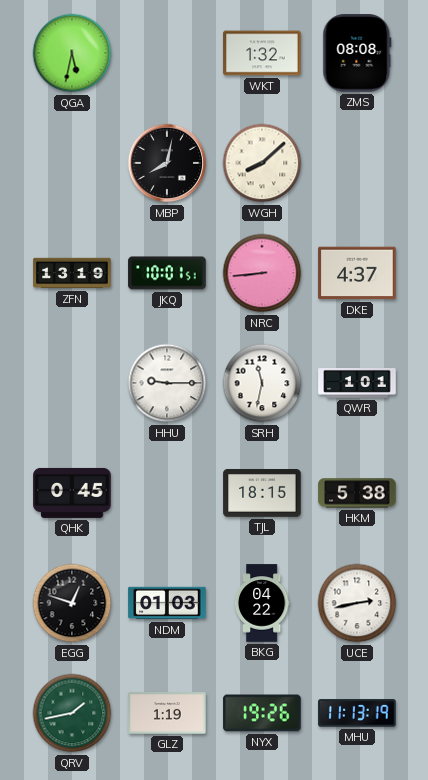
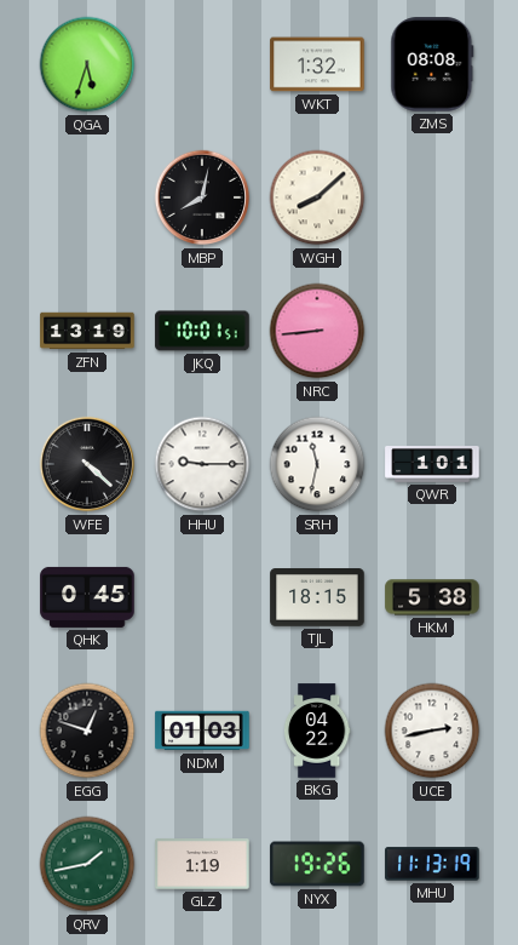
QGA: 5:32 -> 5:33 (87, 64)
DKE: 4:37 -> none (357, 273)
WFE: none -> 4:22 (87, 464)
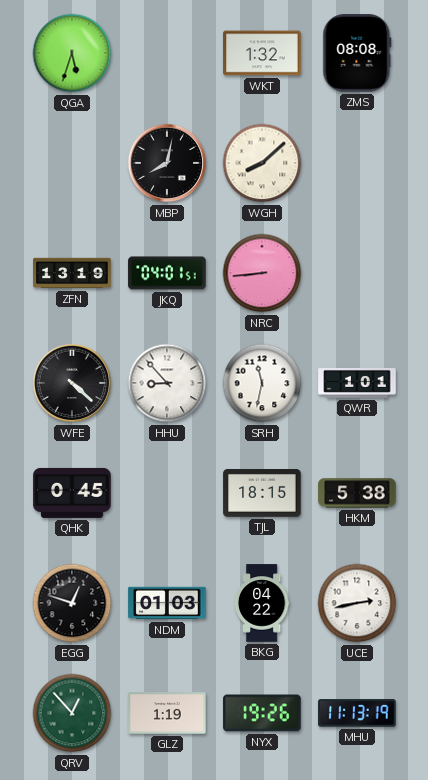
JKQ: 10:01 -> 04:01 (167, 273)
HHU: 9:15 -> 8:53 (167, 383)
QRV: 1:43 -> 12:53 (72, 713)
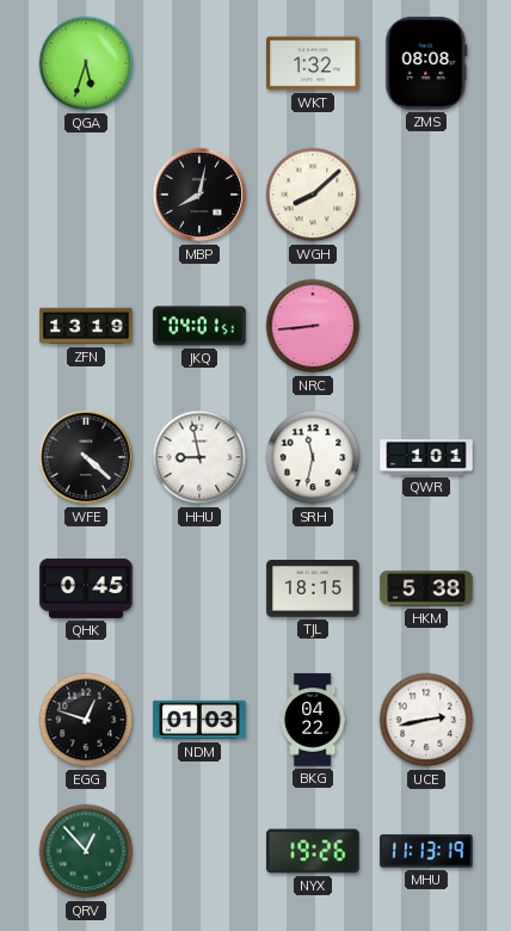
HHU: 8:53 -> 8:58 (199, 457)
GLZ: 1:19 -> none (167, 713)
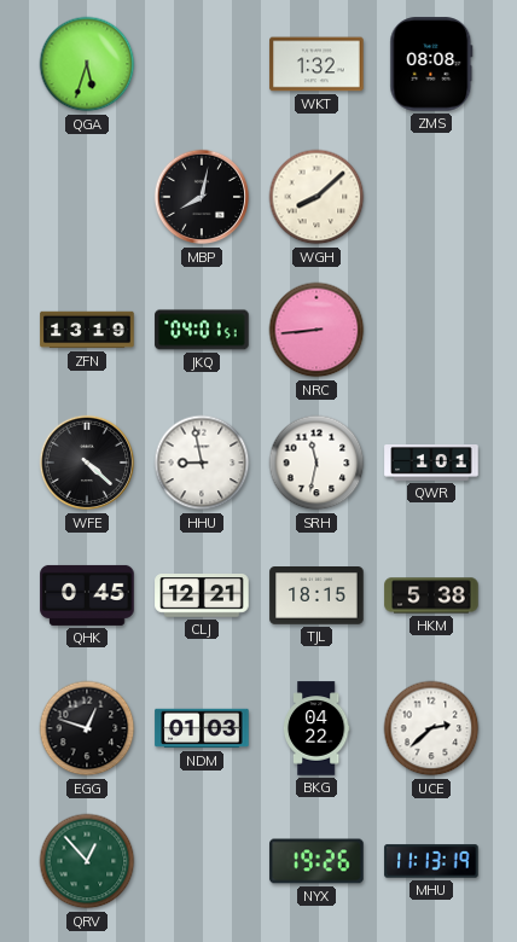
CLJ: none -> 12:21 (202, 597)
UCE: 2:43 -> 2:38 (431, 728)
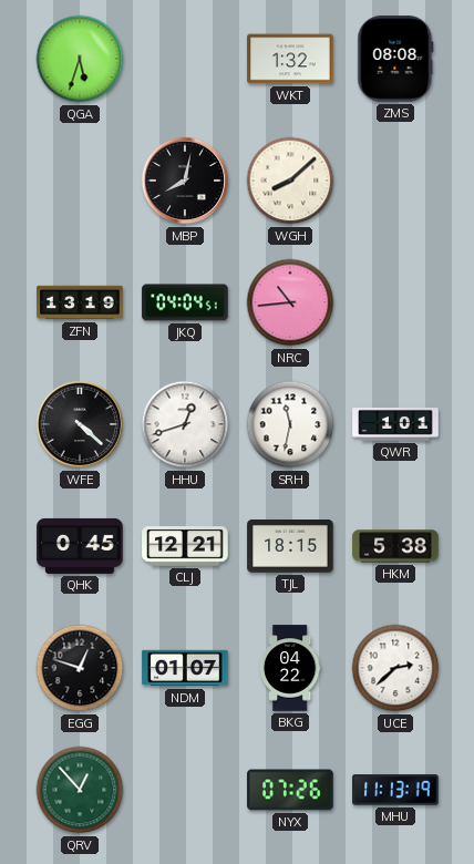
JKQ: 04:01 -> 04:04 (185, 302)
NRC: 8:44 -> 10:44 (290, 302)
HHU: 8:58 -> 12:42 (185, 424)
NDM: 01:03 -> 01:07 (185, 668)
NYX: 19:26 -> 07:26 (290, 790)
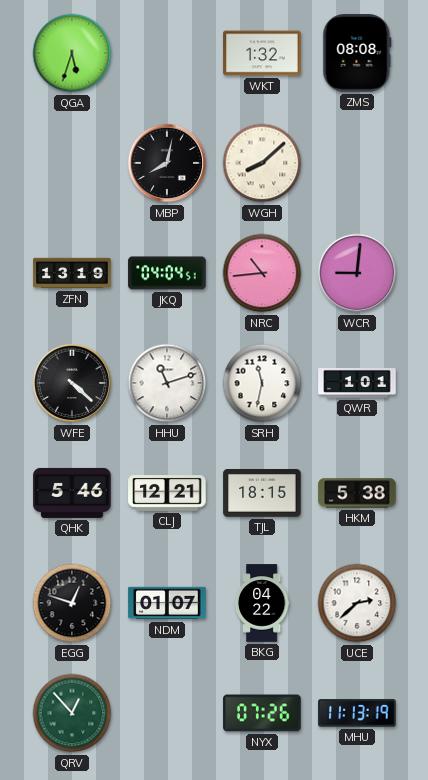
WCR: none -> 9:01 (357, 273)
HHU: 12:42 -> 11:12 (167, 383)
QHK: 0:45 -> 5:46 (72, 493)
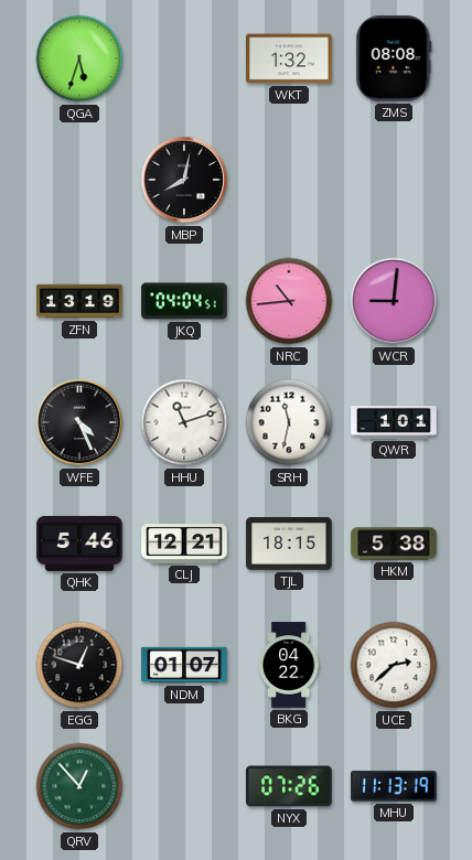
WGH: 8:08 -> none (262, 163)
WFE: 4:22 -> 4:26 (79, 422)
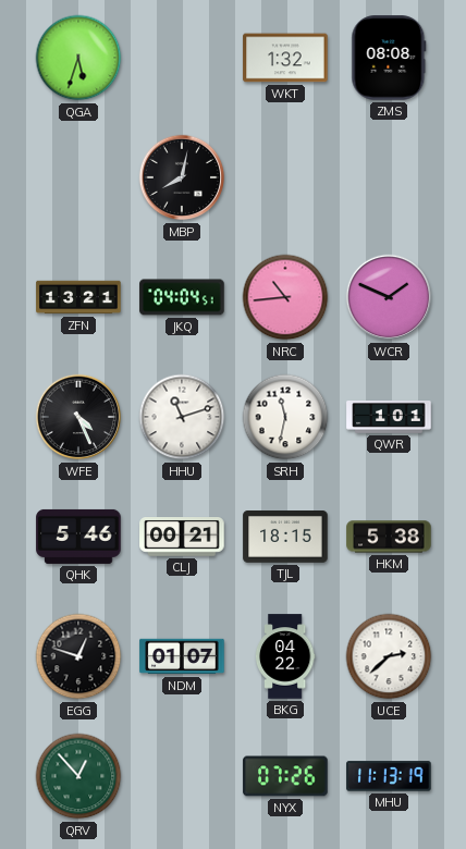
ZFN: 13:19 -> 13:21 (78, 297)
WCR: 9:01 -> 1:49 (389, 297)
CLJ: 12:21 -> 00:21 (182, 538)
